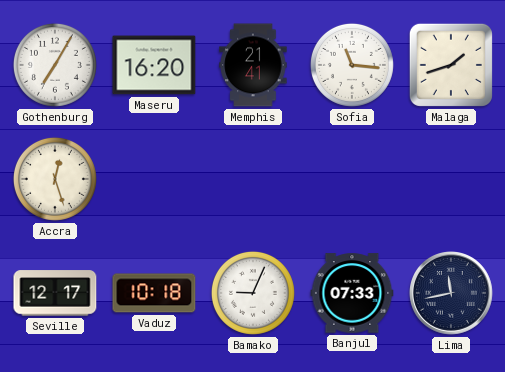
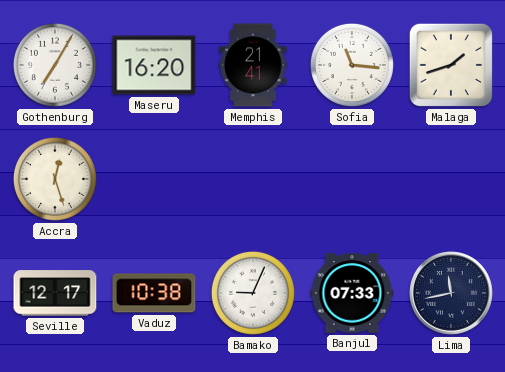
Vaduz: 10:18 -> 10:38 (154, 293)
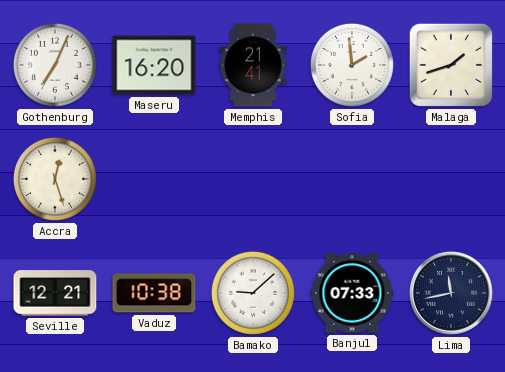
Gothenburg: 7:05 -> 7:04 (55, 65)
Sofia: 11:16 -> 1:59 (352, 65)
Seville: 12:17 -> 12:21 (55, 293)
Bamako: 9:04 -> 9:08 (253, 293)
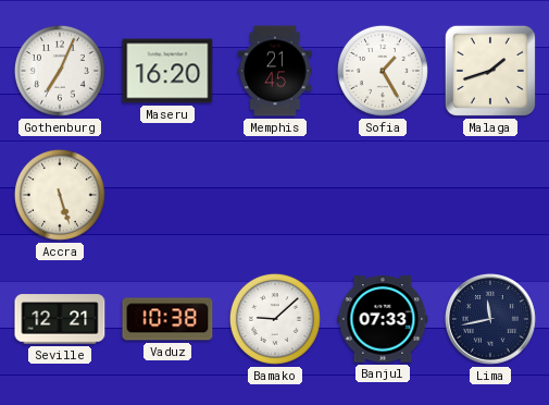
Memphis: 21:41 -> 21:45 (275, 71)
Sofia: 1:59 -> 1:25 (383, 71)
Accra: 12:27 -> 5:27 (60, 195)
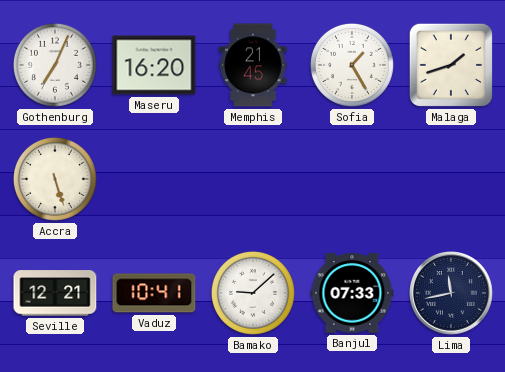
Vaduz: 10:38 -> 10:41 (154, 293)
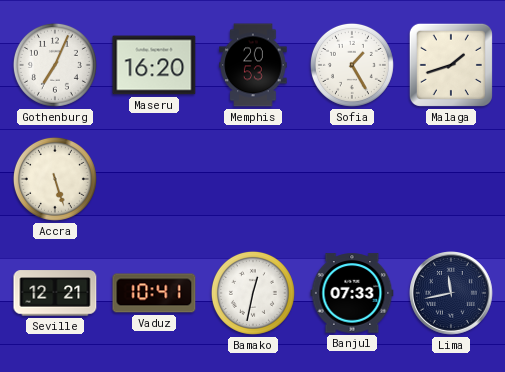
Memphis: 21:45 -> 20:53 (253, 65)
Bamako: 9:08 -> 12:32 (253, 293)
